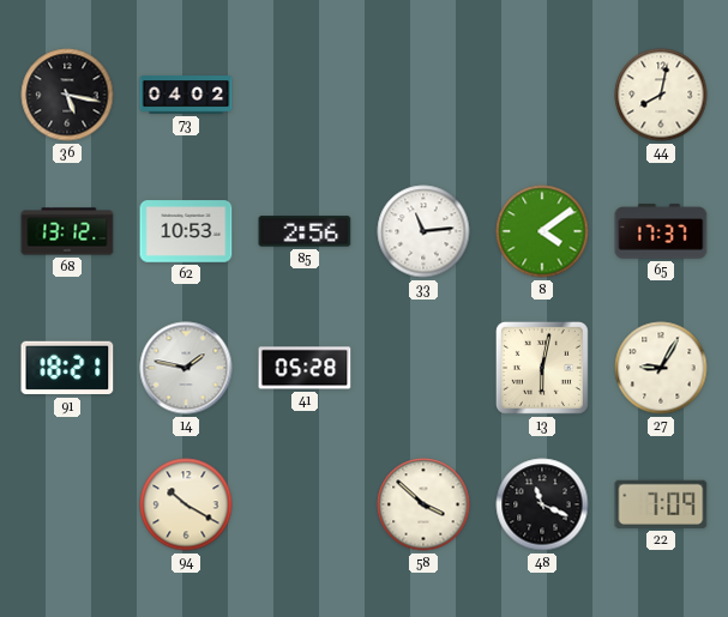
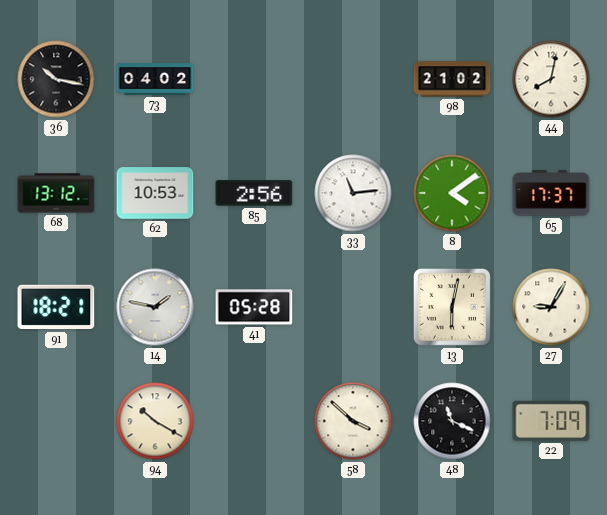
36: 5:17 -> 10:17 (56, 79)
98: none -> 21:02 (452, 79)
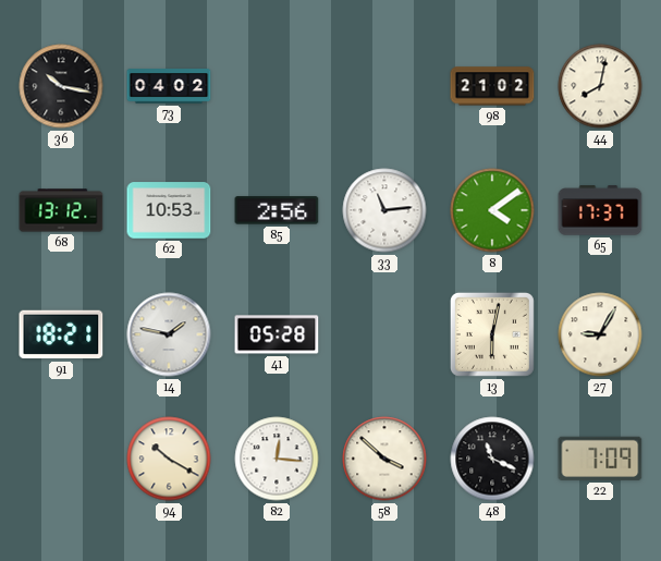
82: none -> 12:16 (277, 459)
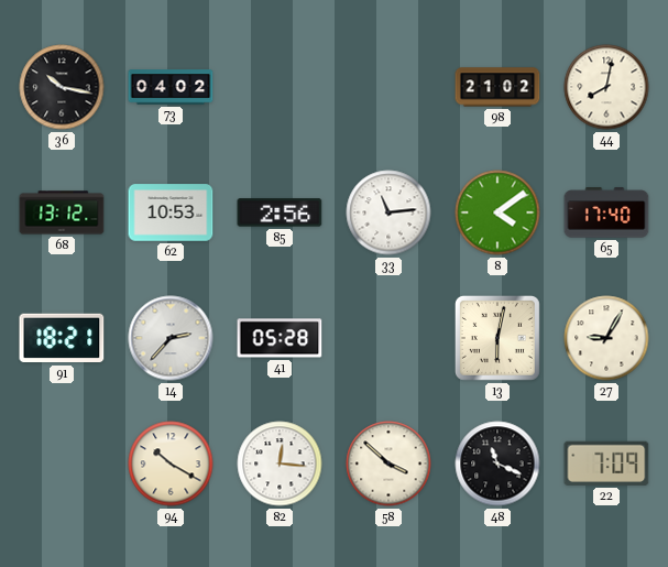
65: 17:37 -> 17:40 (606, 212)
14: 1:47 -> 2:37 (171, 338)
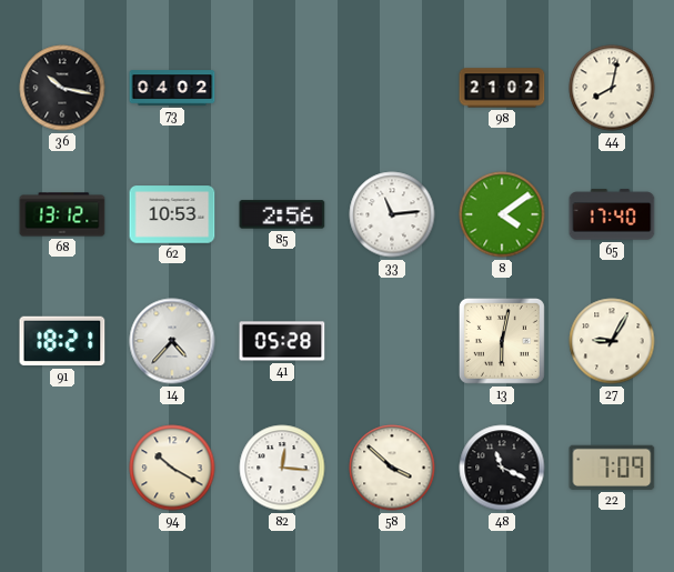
14: 2:37 -> 4:37 (172, 341)
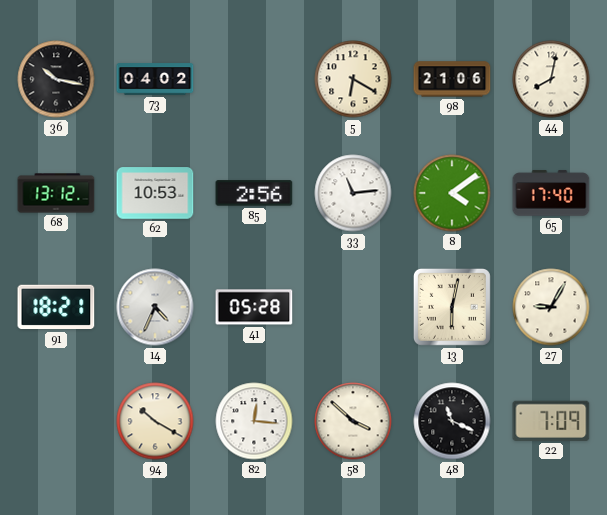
5: none -> 6:20 (353, 79)
98: 21:02 -> 21:06 (452, 79)
14: 4:37 -> 4:34 (155, 307)
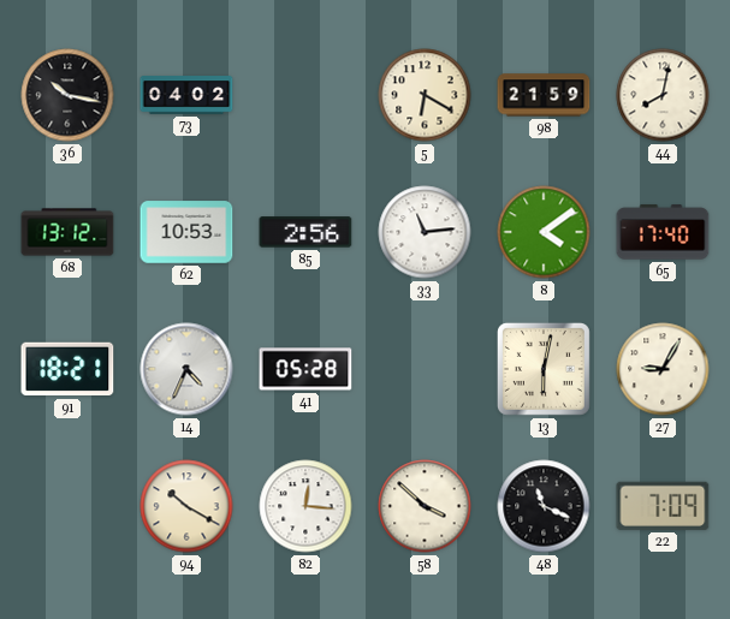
98: 21:06 -> 21:59 (544, 95)
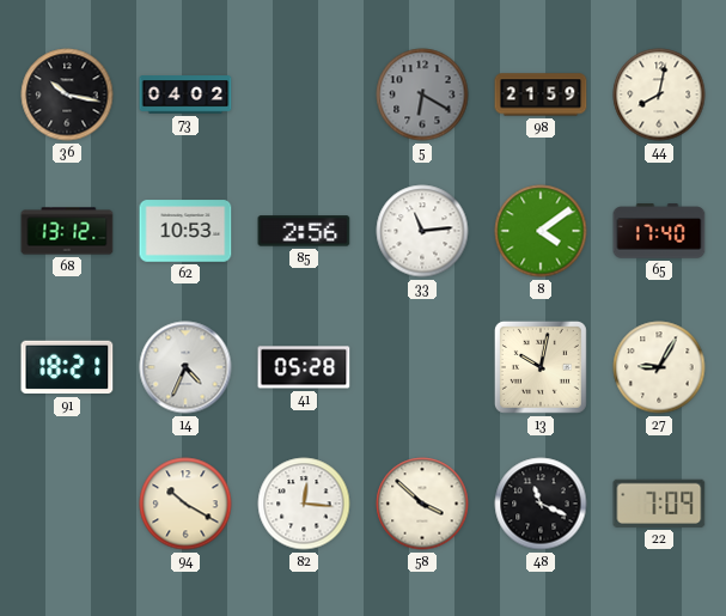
5 dial: cream -> grey (422, 94)
13: 6:02 -> 10:02 (541, 367)
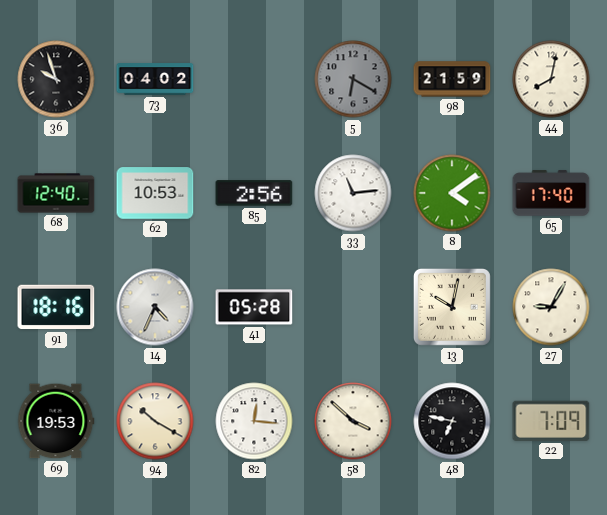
36: 10:17 -> 9:57 (56, 79)
68: 13:12 -> 12:40 (56, 193)
91: 18:21 -> 18:16 (56, 307)
69: none -> 19:53 (56, 421)
48: 11:19 -> 6:47 (452, 421)
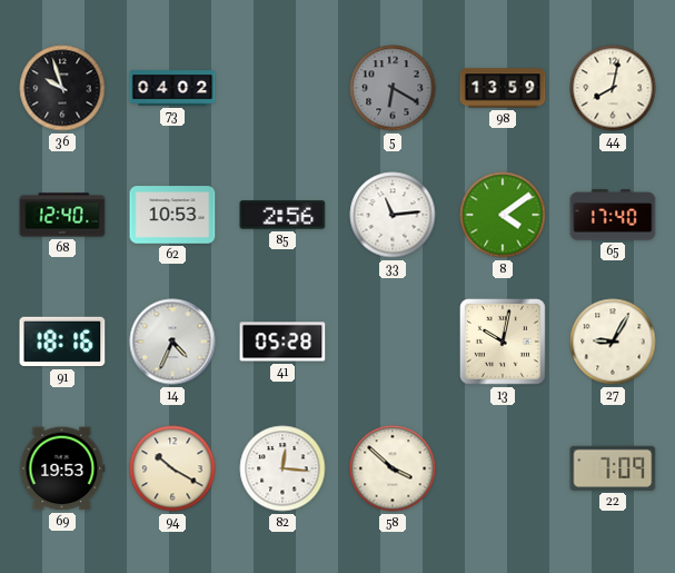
98: 21:59 -> 13:59 (503, 88)
48: 6:47 -> none (452, 421)
